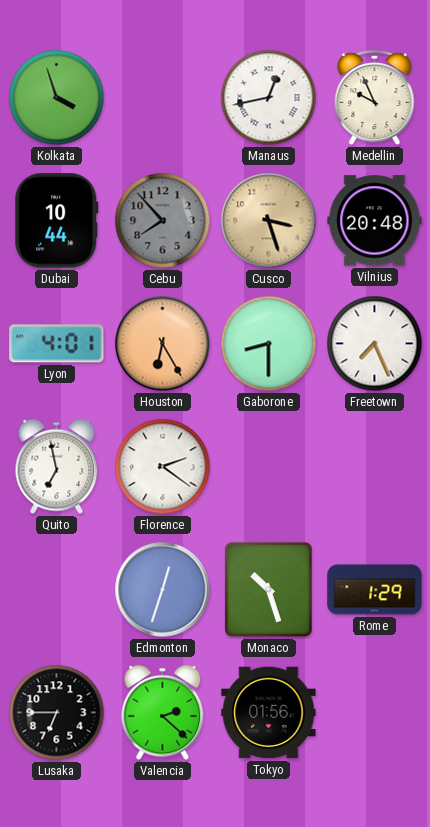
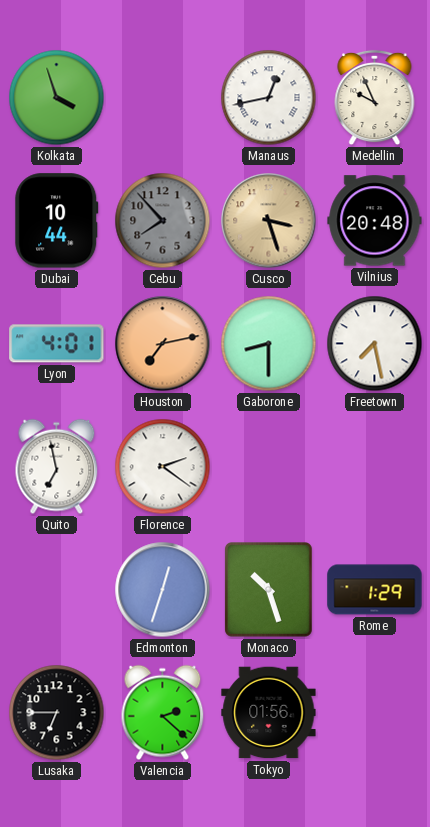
Houston: 6:25 -> 7:13 (163, 344)
Freetown: 7:26 -> 7:28 (375, 344)
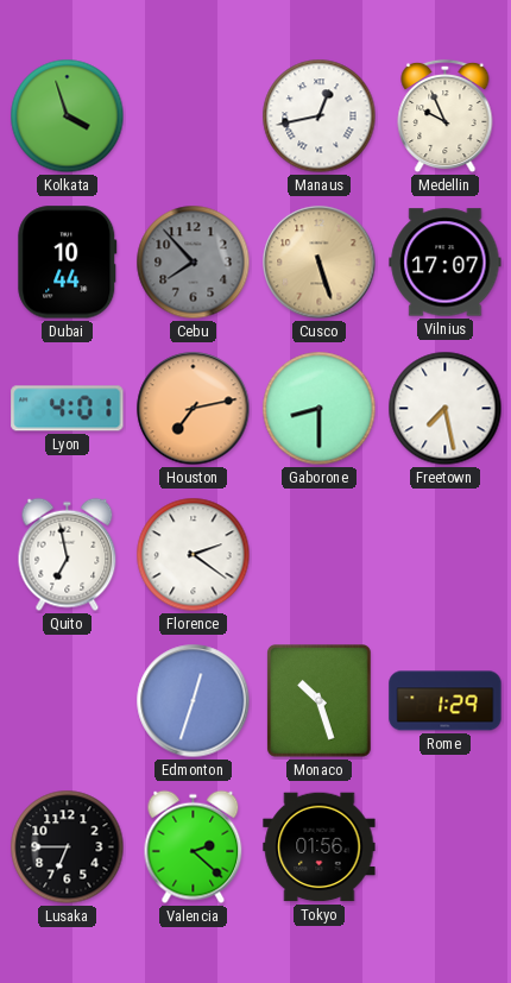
Cusco: 3:27 -> 5:27 (320, 263)
Vilnius: 20:48 -> 17:07 (446, 263)
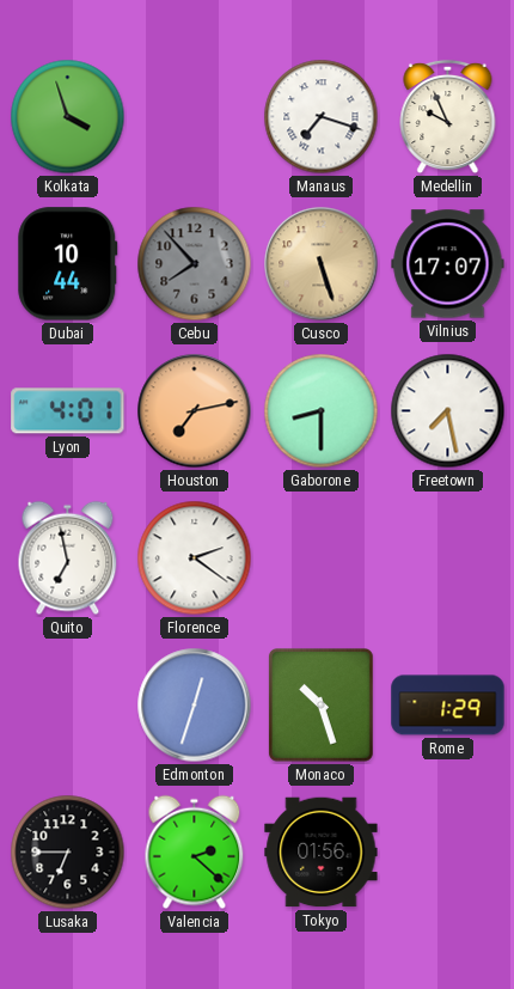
Manaus: 12:43 -> 7:18 (322, 117)
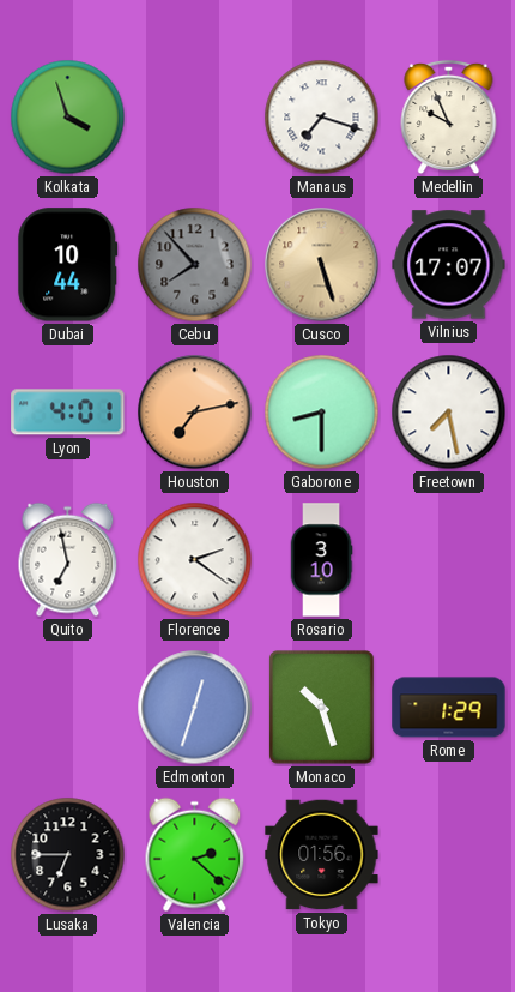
Rosario: none -> 3:10 (321, 560)
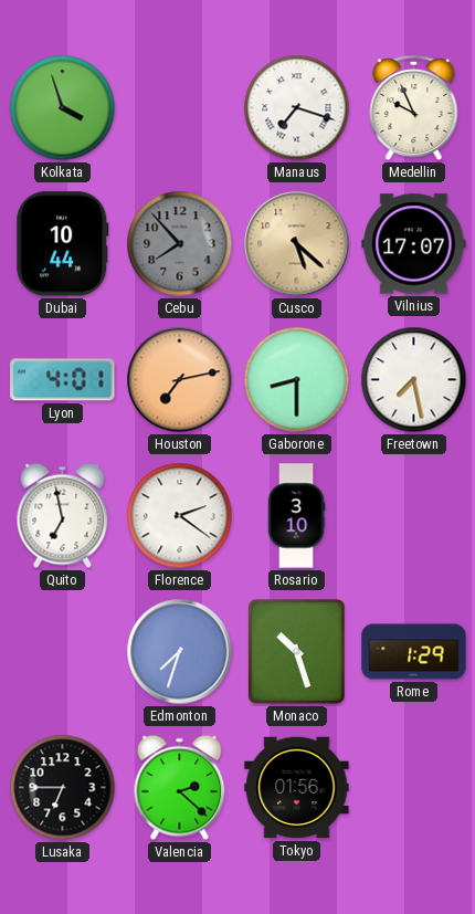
Cusco: 5:27 -> 5:22 (297, 244)
Edmonton: 12:33 -> 7:33 (180, 652)
